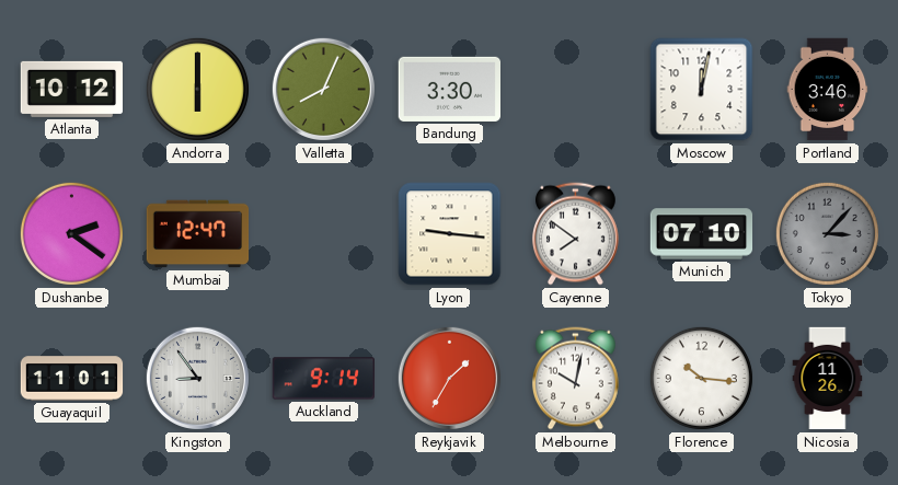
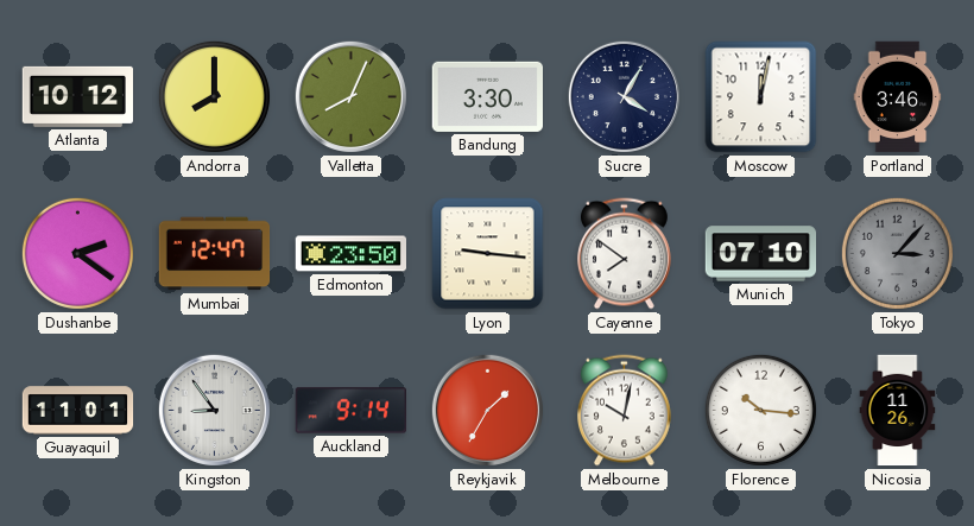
Andorra: 6:00 -> 8:00 (214, 96)
Sucre: none -> 4:05 (624, 96)
Edmonton: none -> 23:50 (352, 254)
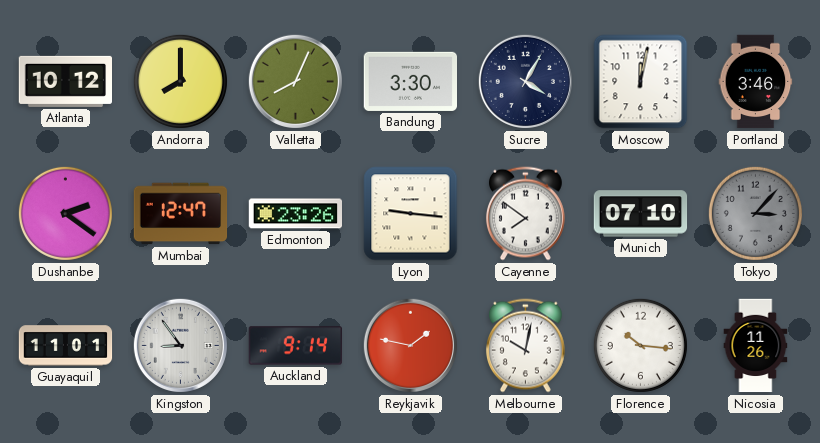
Edmonton: 23:50 -> 23:26 (296, 214)
Reykjavik: 1:35 -> 1:47 (410, 345)
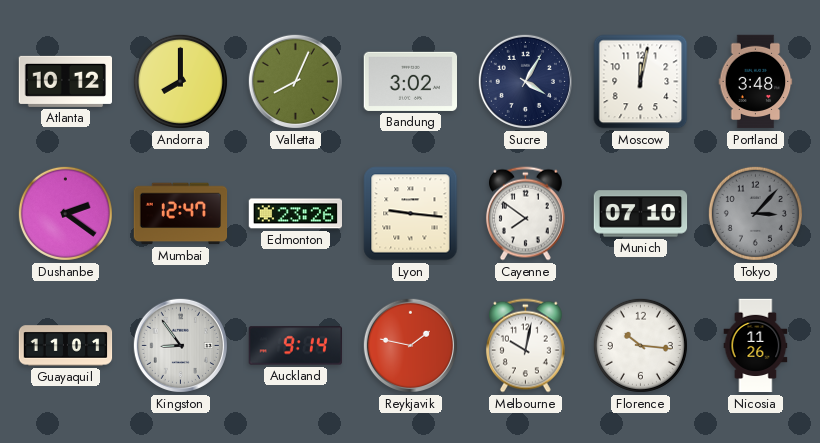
Bandung: 3:30 -> 3:02 (410, 81)
Portland: 3:46 -> 3:48 (756, 82)
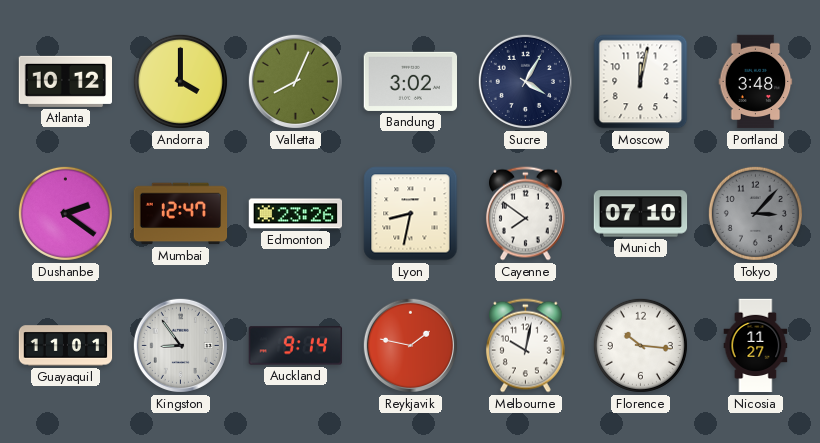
Andorra: 8:00 -> 4:00 (180, 81)
Lyon: 9:16 -> 8:32 (411, 214)
Nicosia: 11:26 -> 11:27 (756, 346)
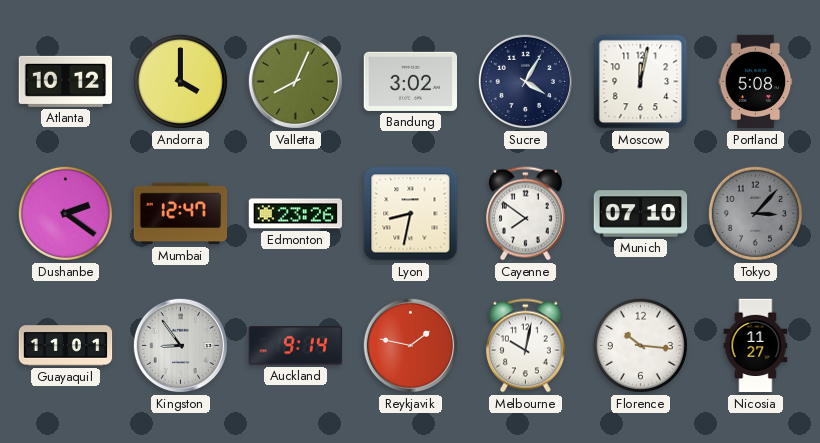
Portland: 3:48 -> 5:08 (756, 82)
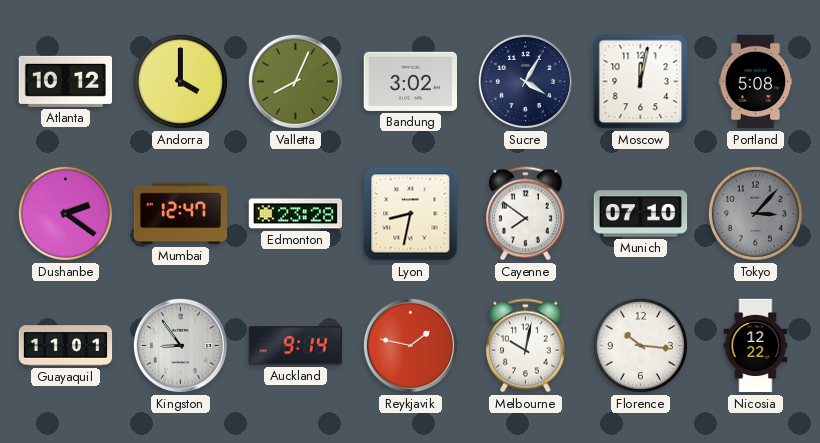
Edmonton: 23:26 -> 23:28 (296, 214)
Nicosia: 11:27 -> 12:22 (756, 346)
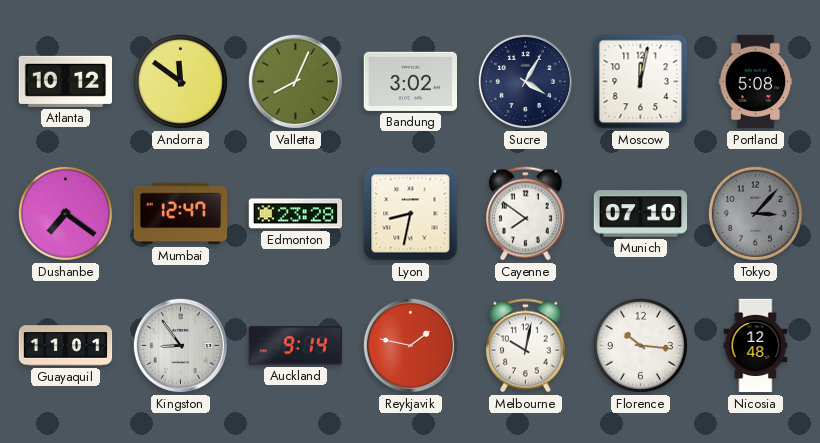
Andorra: 4:00 -> 11:51 (180, 81)
Dushanbe: 2:21 -> 7:21 (65, 213)
Nicosia: 12:22 -> 12:48 (756, 346)
